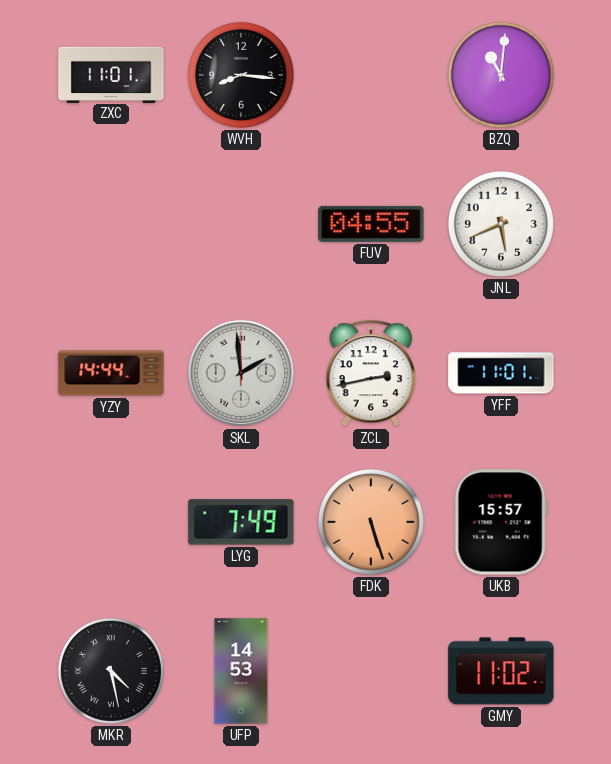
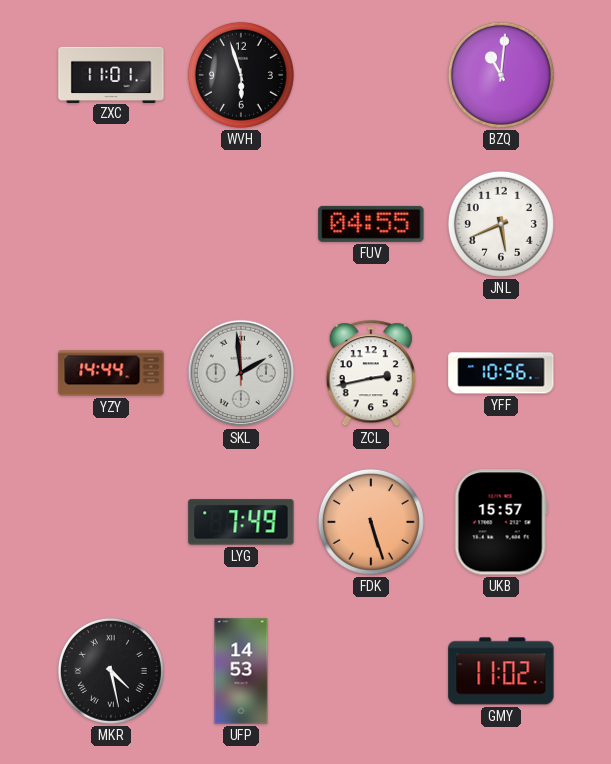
WVH: 8:16 -> 5:57 (241, 75)
YFF: 11:01 -> 10:56 (501, 373)
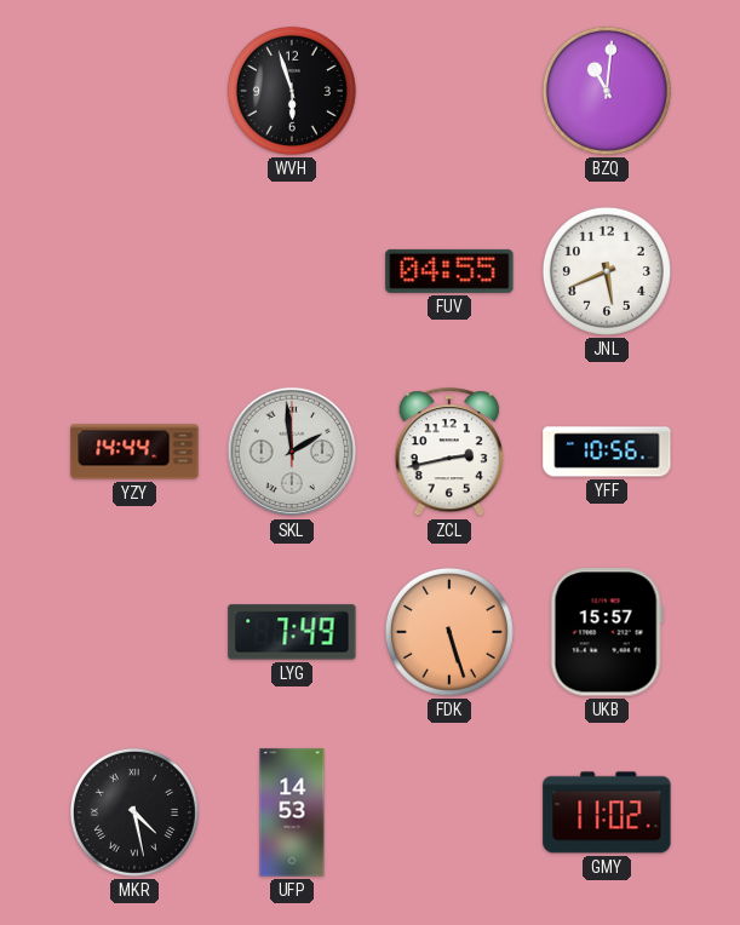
ZXC: 11:01 -> none (111, 74)
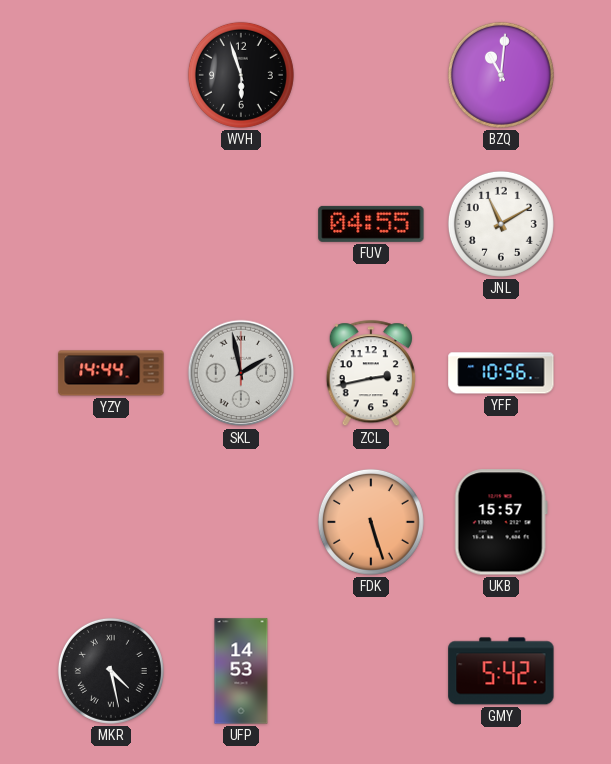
JNL: 5:41 -> 11:10 (501, 224)
SKL: 1:59 -> 1:58 (241, 373)
LYG: 7:49 -> none (292, 632)
GMY: 11:02 -> 5:42 (501, 671)
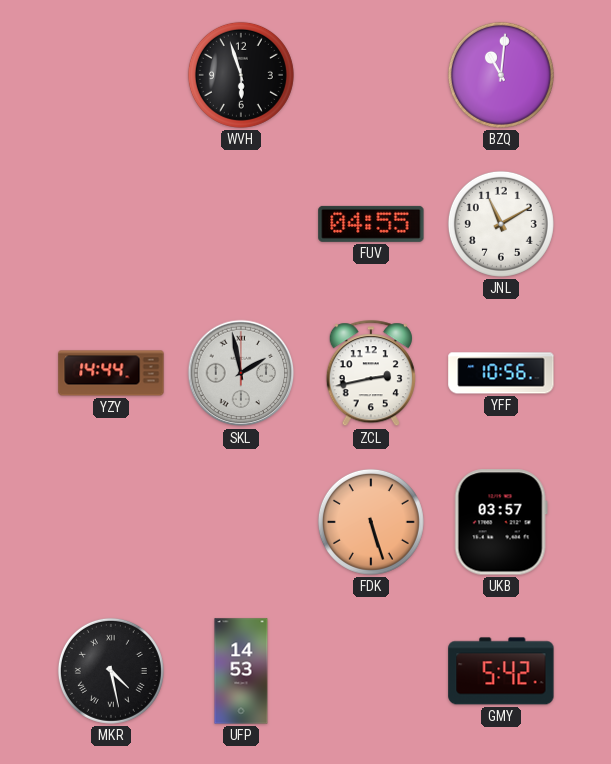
UKB: 15:57 -> 03:57 (501, 522)
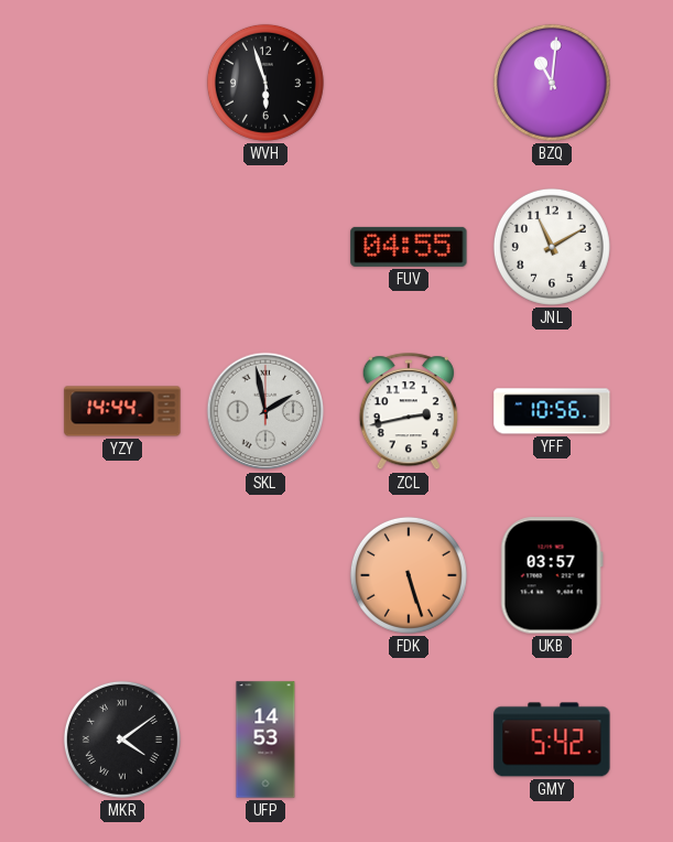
MKR: 4:28 -> 4:09 (122, 740)
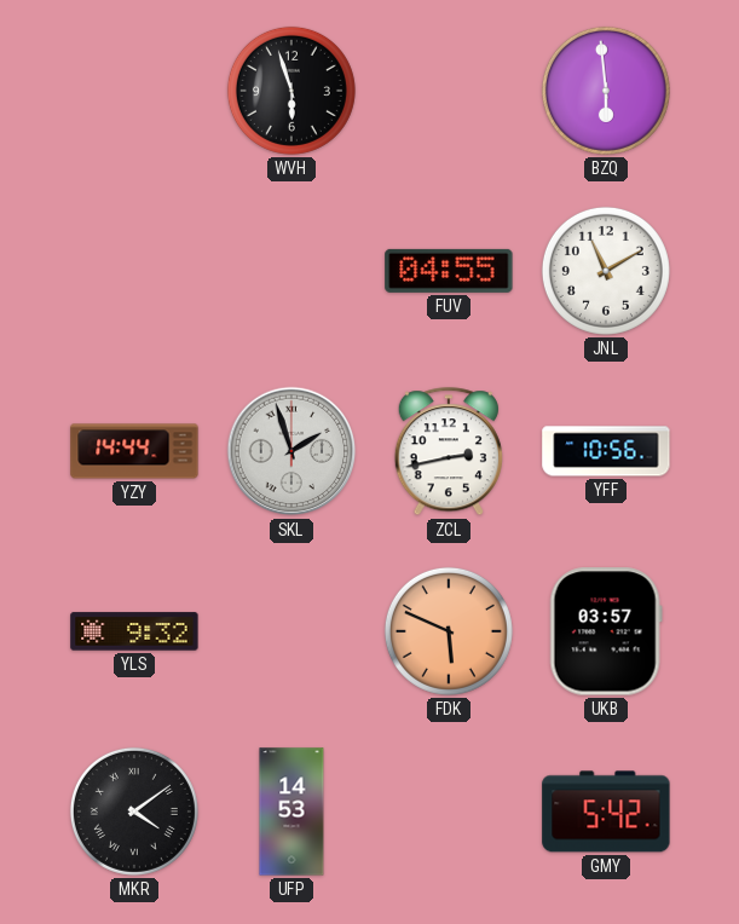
BZQ: 11:01 -> 5:59 (606, 91)
SKL: 1:58 -> 1:57 (291, 451)
YLS: none -> 9:32 (134, 631)
FDK: 5:27 -> 5:49 (449, 631)
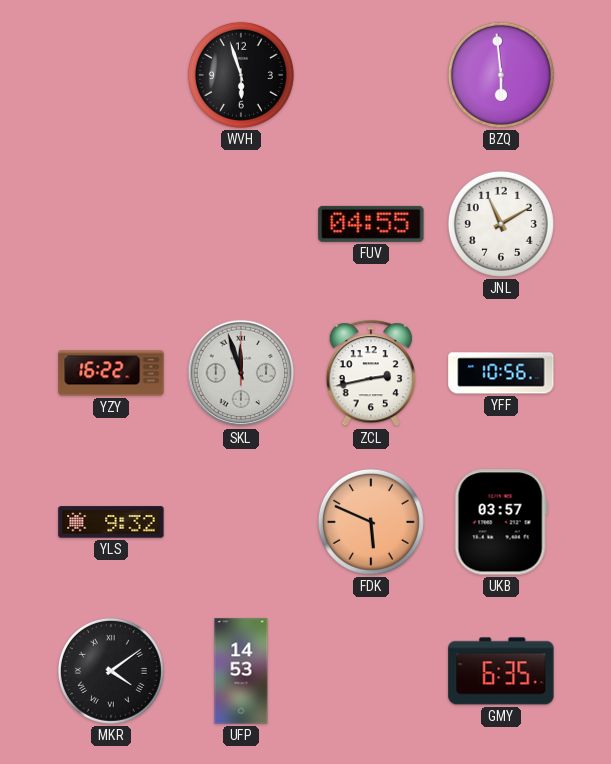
YZY: 14:44 -> 16:22 (111, 373)
SKL: 1:57 -> 11:57 (241, 373)
GMY: 5:42 -> 6:35 (501, 671)
